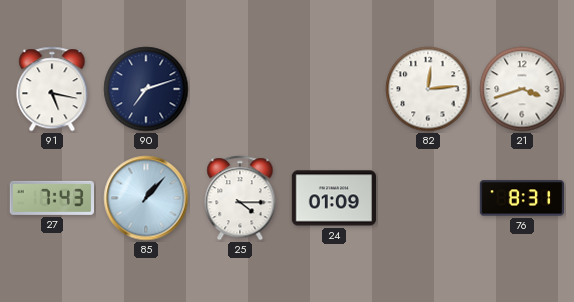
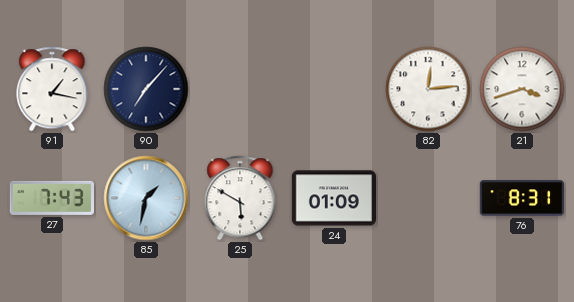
91: 5:17 -> 1:17 (52, 89)
90: 7:12 -> 7:07 (146, 89)
85: 1:07 -> 1:32 (146, 198)
25: 4:15 -> 5:50 (240, 198)
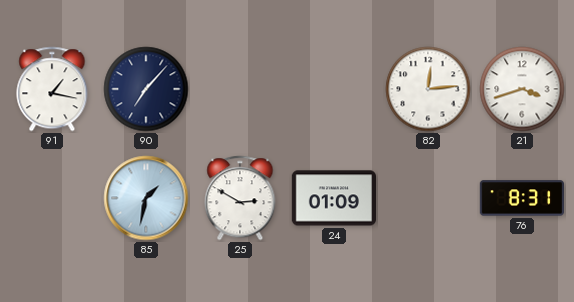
27: 7:43 -> none (51, 198)
25: 5:50 -> 2:50 (240, 198)
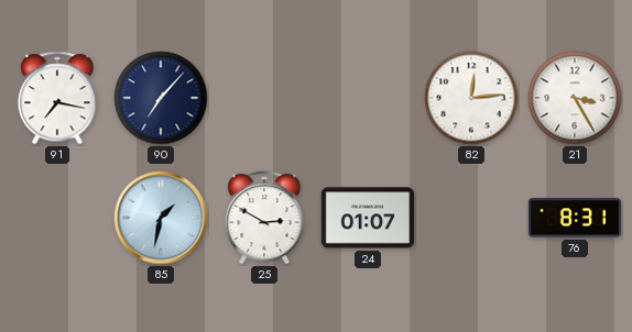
91: 1:17 -> 7:17 (57, 98)
21: 3:42 -> 3:25 (575, 98)
24: 01:09 -> 01:07 (367, 218)
